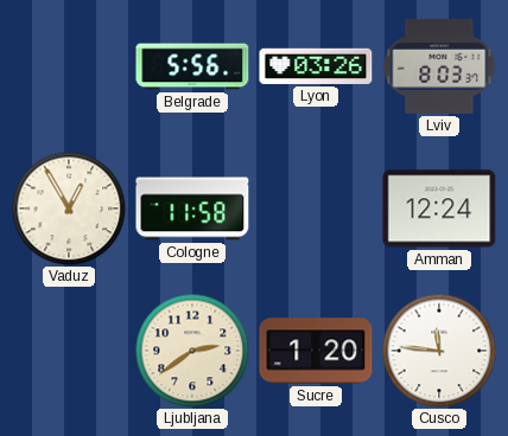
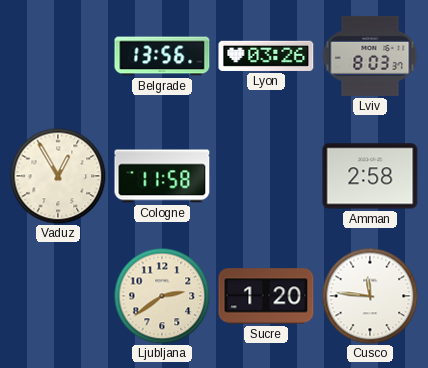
Belgrade: 5:56 -> 13:56 (162, 56)
Amman: 12:24 -> 2:58 (370, 176)
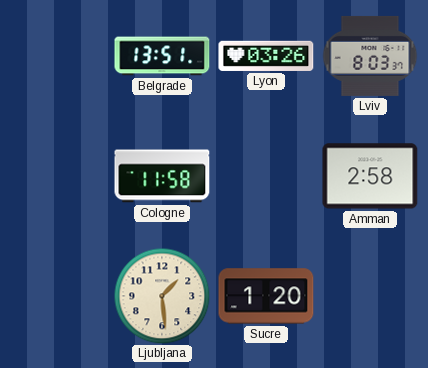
Belgrade: 13:56 -> 13:51 (162, 56)
Vaduz: 12:55 -> none (58, 176)
Ljubljana: 2:39 -> 1:29 (162, 296)
Cusco: 11:46 -> none (370, 296)
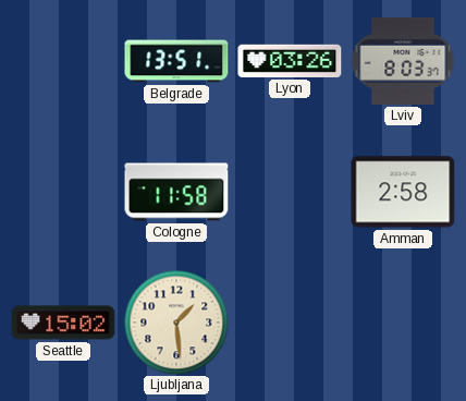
Seattle: none -> 15:02 (63, 323)
Sucre: 1:20 -> none (266, 296)
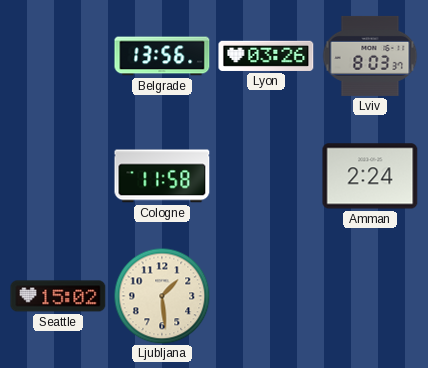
Belgrade: 13:51 -> 13:56 (162, 56)
Amman: 2:58 -> 2:24 (370, 176)
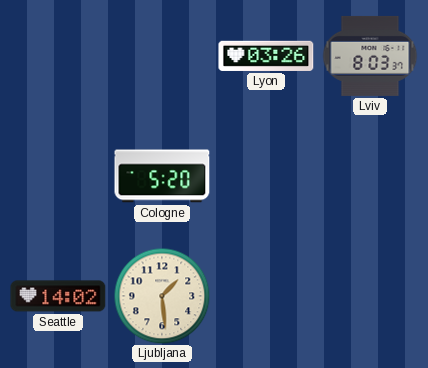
Belgrade: 13:56 -> none (162, 56)
Cologne: 11:58 -> 5:20 (162, 176)
Amman: 2:24 -> none (370, 176)
Seattle: 15:02 -> 14:02 (58, 296)
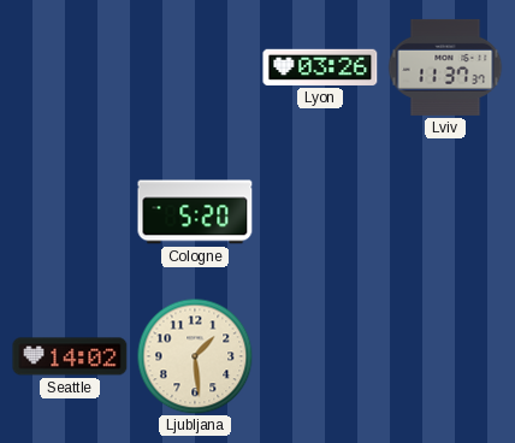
Lviv: 8:03 -> 11:37 (445, 67)
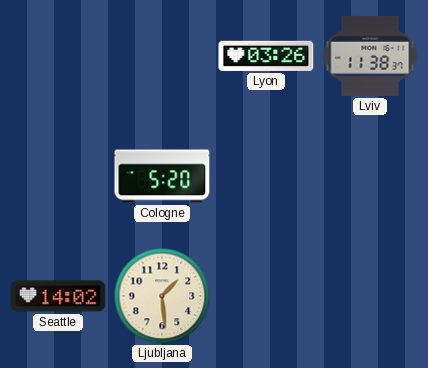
Lviv: 11:37 -> 11:38 (370, 56)
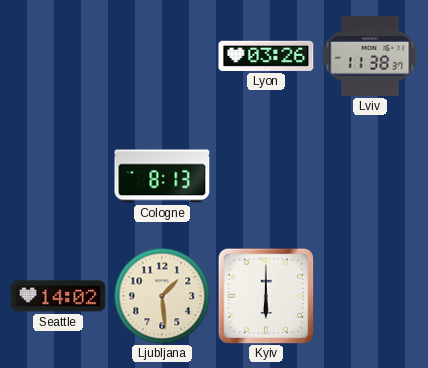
Cologne: 5:20 -> 8:13 (162, 176)
Kyiv: none -> 6:00 (266, 296)
